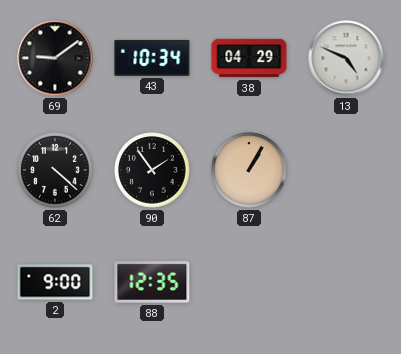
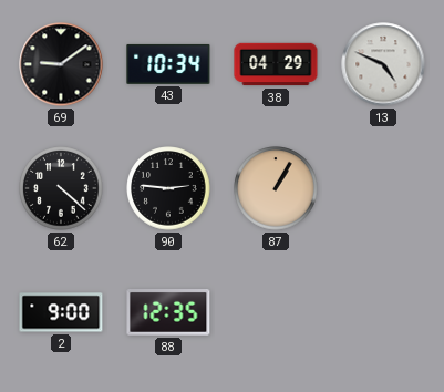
90: 1:54 -> 2:46 (168, 188)
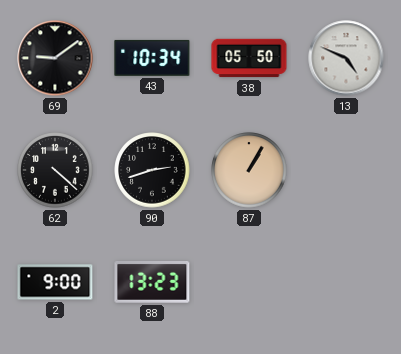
38: 04:29 -> 05:50 (249, 58)
90: 2:46 -> 2:42 (152, 170)
88: 12:35 -> 13:23 (152, 283)
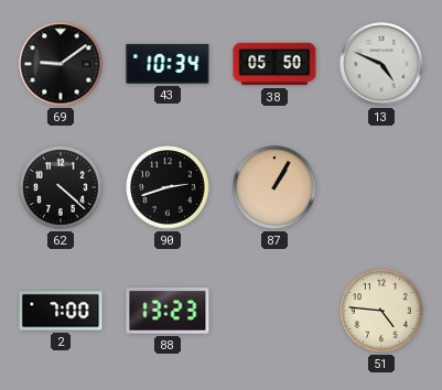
2: 9:00 -> 7:00 (61, 311)
51: none -> 4:46 (381, 311)
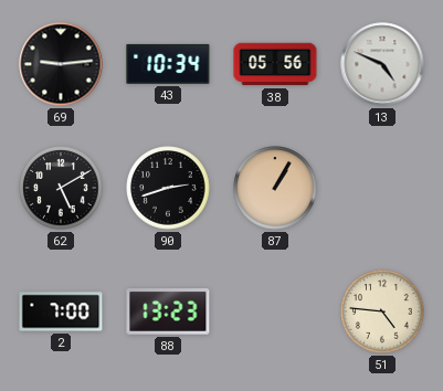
69: 9:09 -> 9:14 (61, 64)
38: 05:50 -> 05:56 (275, 64)
62: 4:22 -> 5:10 (61, 188)
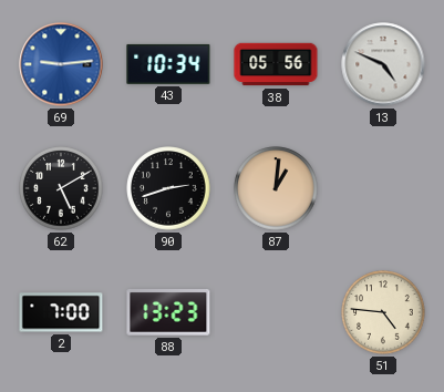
69 dial: black -> blue (61, 64)
87: 1:05 -> 1:01 (276, 188)
